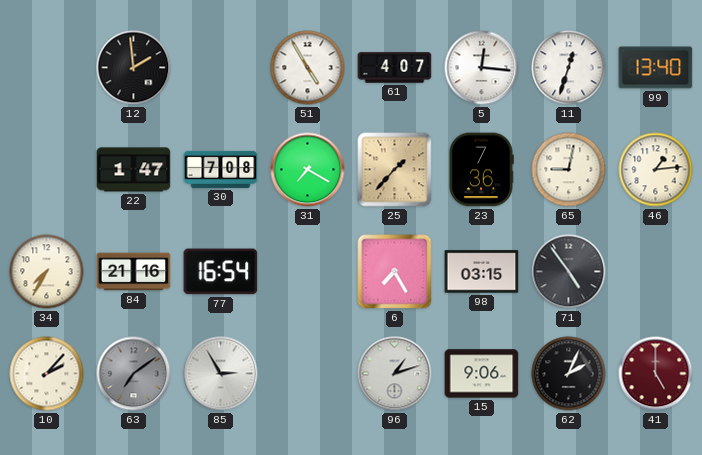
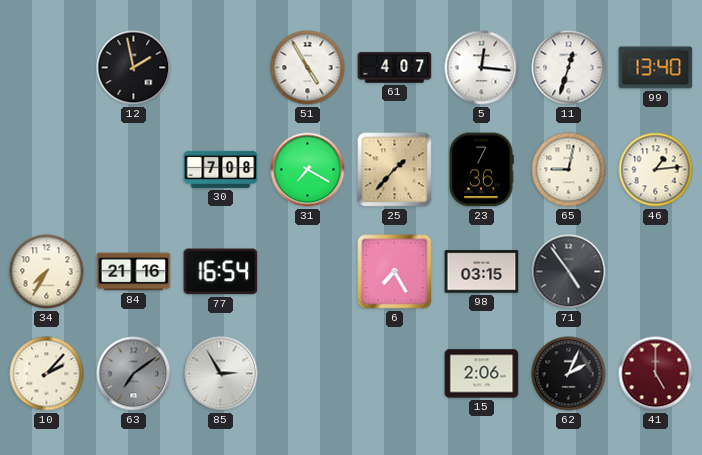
12: 1:59 -> 1:58 (134, 68)
22: 1:47 -> none (134, 170)
96: 1:12 -> none (395, 374)
15: 9:06 -> 2:06 (482, 374)
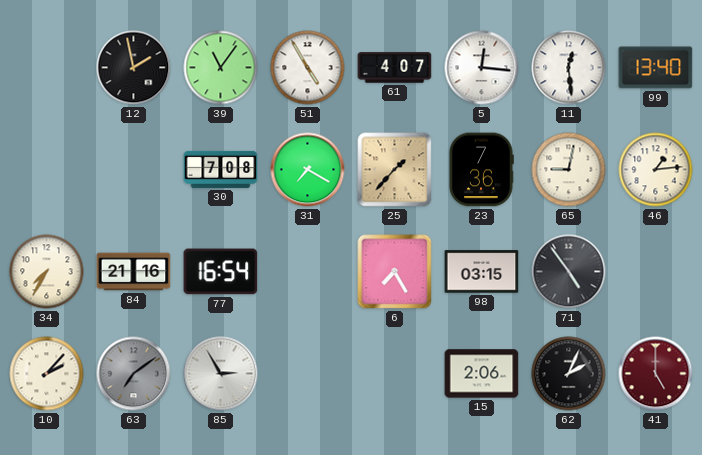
39: none -> 11:06 (221, 68)
11: 12:33 -> 12:29 (569, 68)
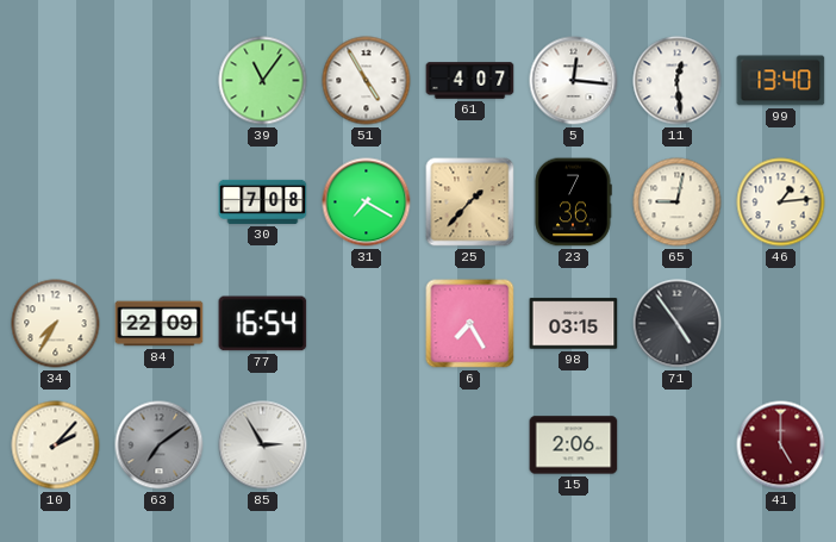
12: 1:58 -> none (134, 68)
84: 21:16 -> 22:09 (160, 324)
62: 2:04 -> none (569, 374)
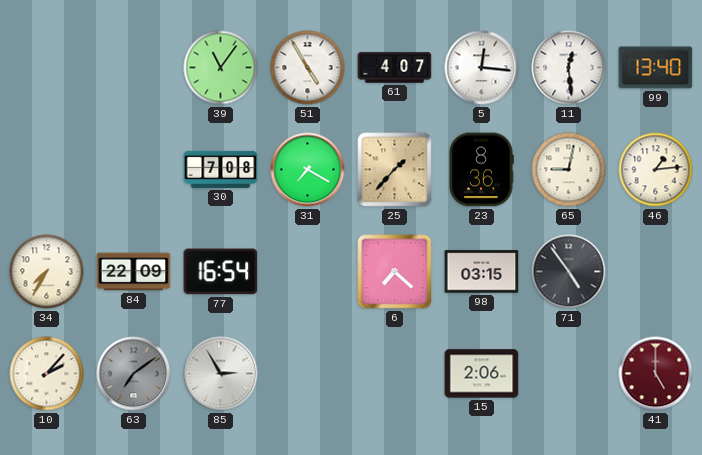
23: 7:36 -> 8:36 (481, 170)
6: 7:25 -> 7:22 (395, 272)
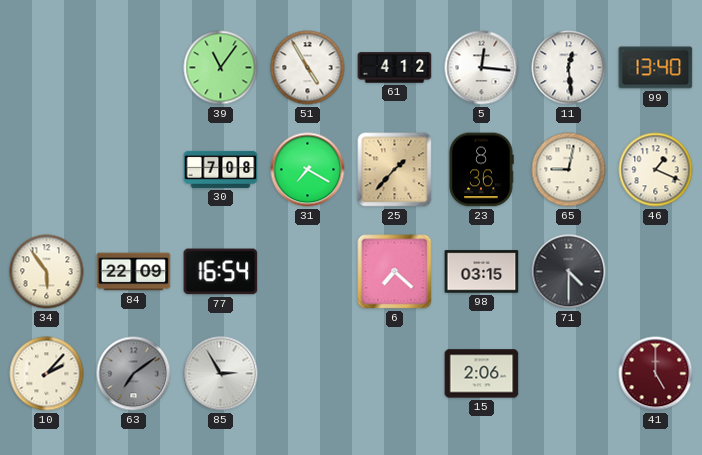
61: 4:07 -> 4:12 (395, 68)
46: 1:14 -> 1:19 (656, 170)
34: 7:35 -> 5:54 (47, 272)
71: 4:54 -> 4:30 (569, 272)
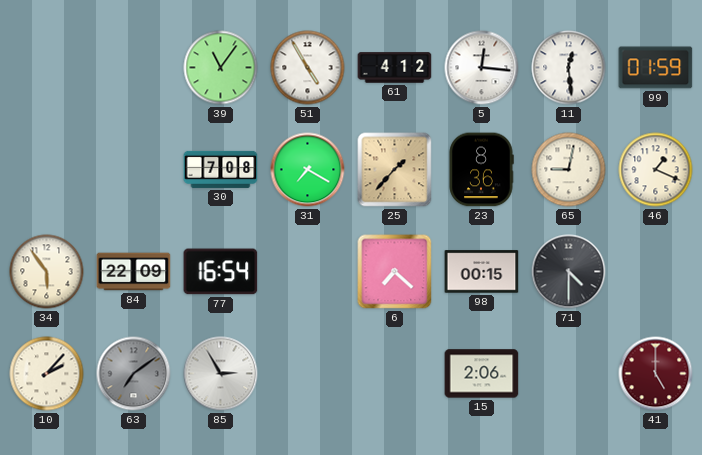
99: 13:40 -> 01:59 (656, 68)
98: 03:15 -> 00:15 (482, 272)
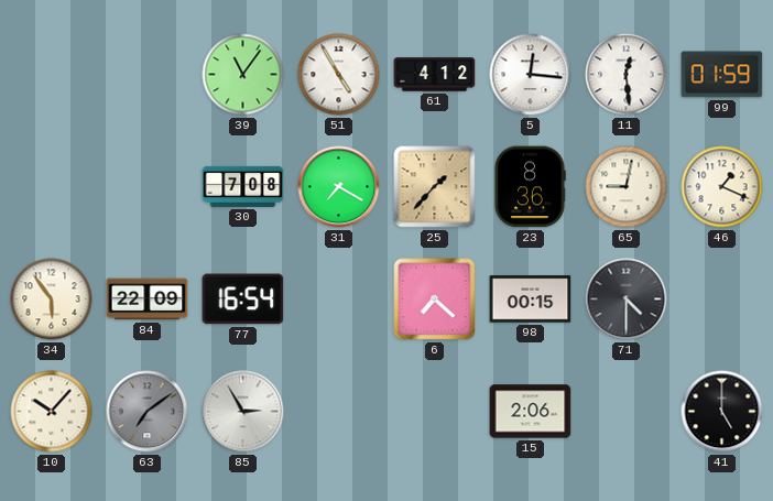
10: 2:07 -> 10:07 (52, 412)
41 dial: burgundy -> black (722, 412)
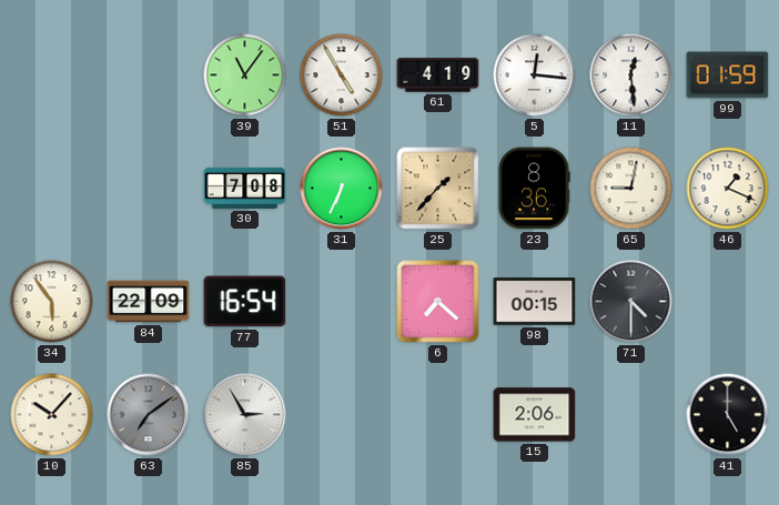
61: 4:12 -> 4:19 (438, 75)
31: 7:20 -> 6:34 (342, 189)
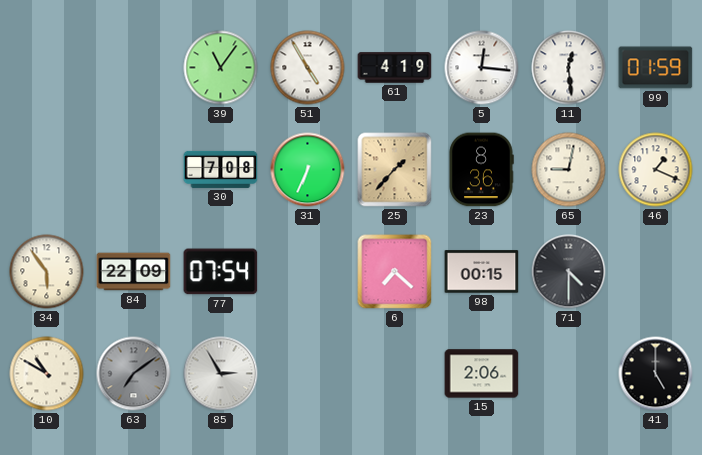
77: 16:54 -> 07:54 (221, 272)
10: 10:07 -> 10:50 (47, 374)
